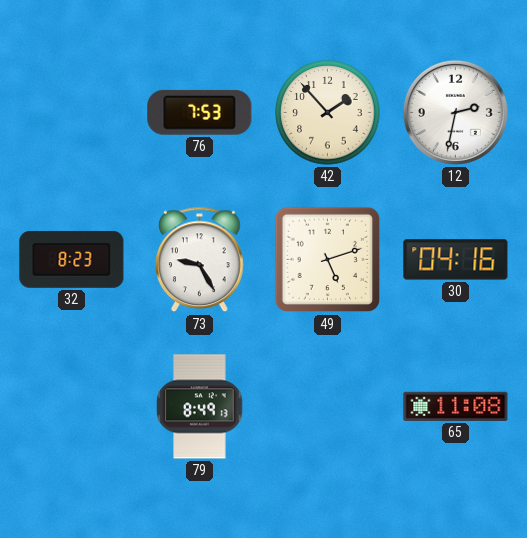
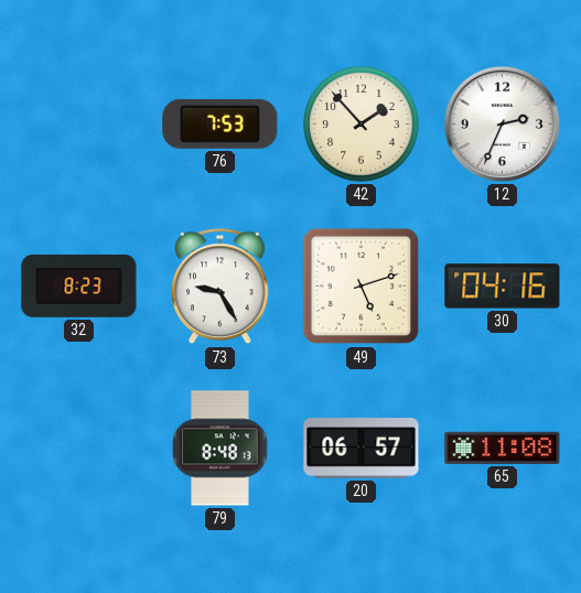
12: 2:32 -> 2:34 (502, 123)
79: 8:49 -> 8:48 (220, 449)
20: none -> 06:57 (362, 449)
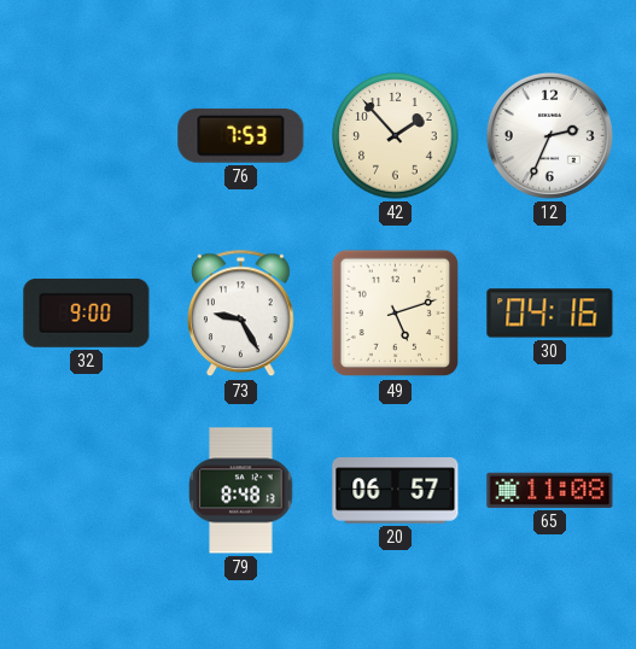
32: 8:23 -> 9:00 (87, 314)
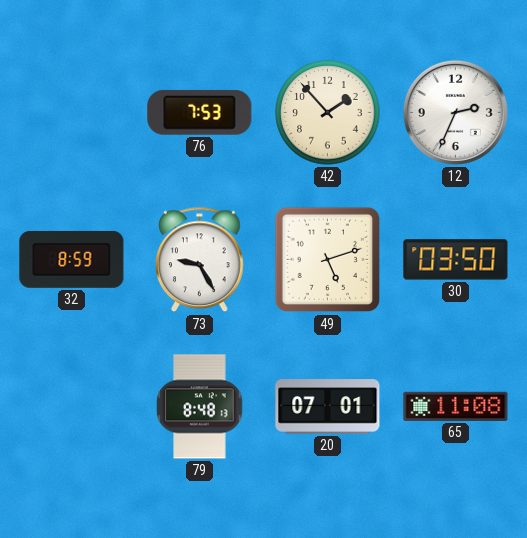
32: 9:00 -> 8:59 (72, 260)
30: 04:16 -> 03:50 (456, 260)
20: 06:57 -> 07:01 (328, 407)
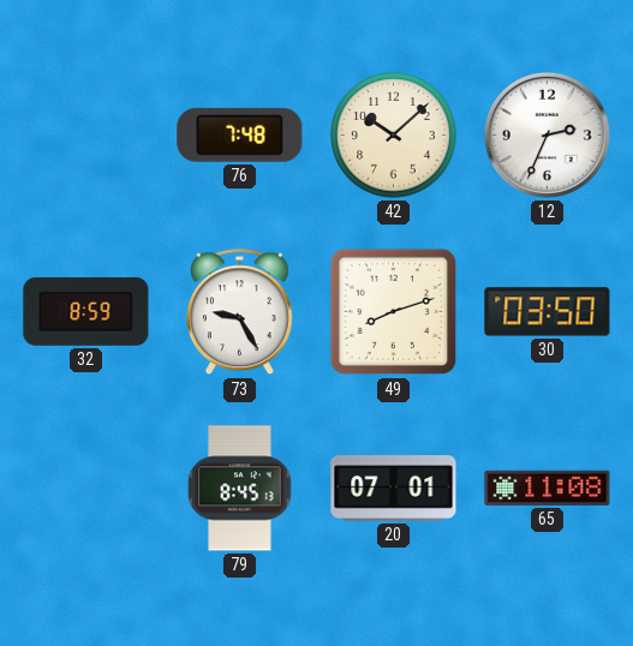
76: 7:53 -> 7:48 (240, 134)
42: 1:53 -> 10:08 (394, 136)
49: 5:12 -> 8:12 (394, 312)
79: 8:48 -> 8:45 (240, 489)
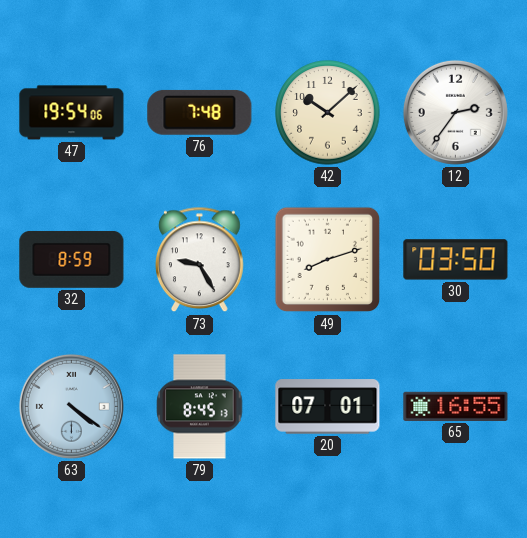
47: none -> 19:54 (72, 113)
12: 2:34 -> 2:36 (455, 112)
63: none -> 4:21 (71, 406)
65: 11:08 -> 16:55 (456, 406)
